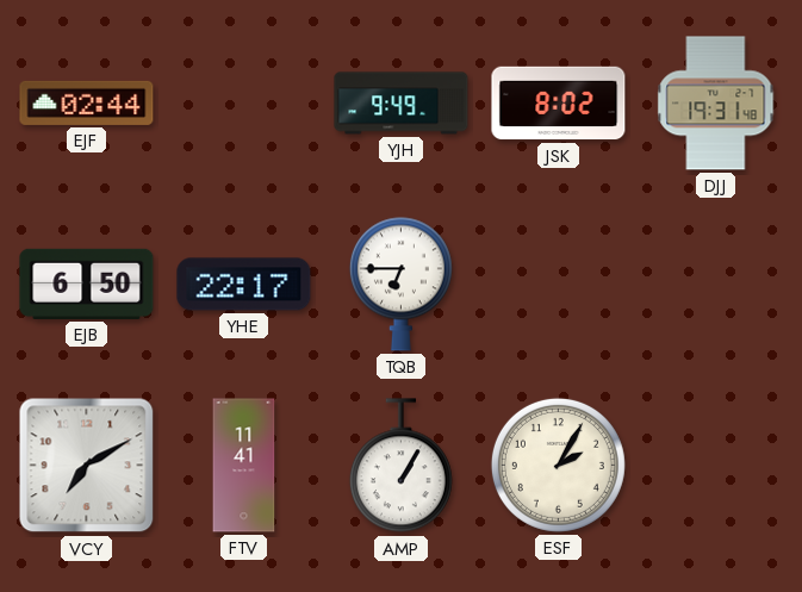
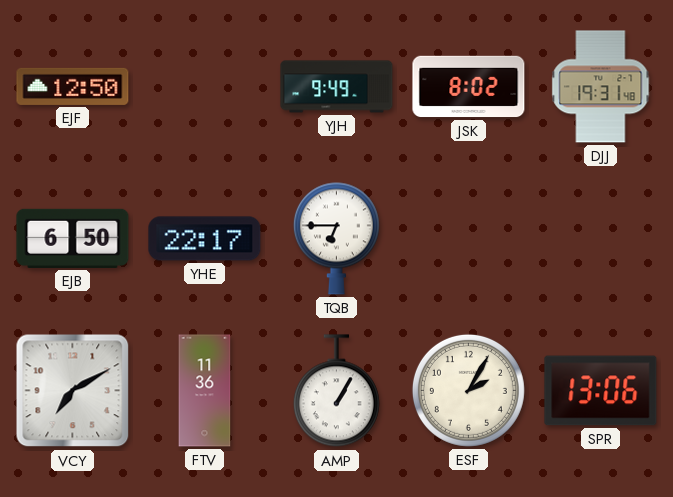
EJF: 02:44 -> 12:50 (73, 86)
FTV: 11:41 -> 11:36 (205, 391)
SPR: none -> 13:06 (601, 391)
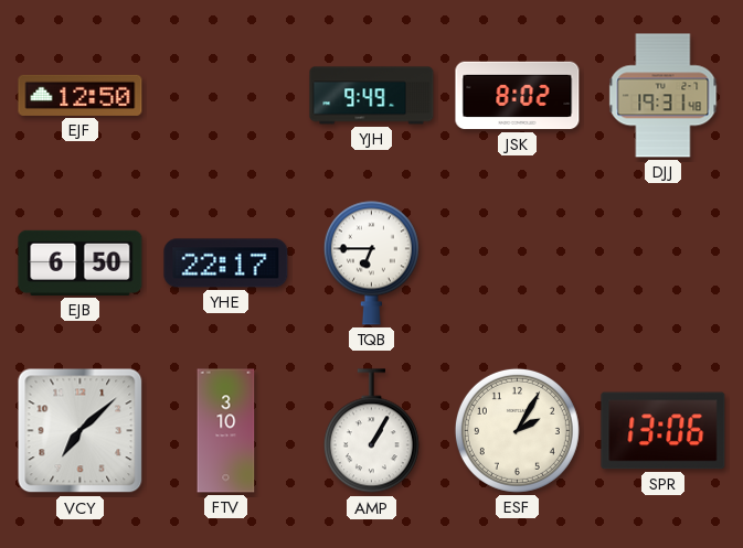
VCY: 7:10 -> 7:08 (81, 431)
FTV: 11:36 -> 3:10 (226, 431)
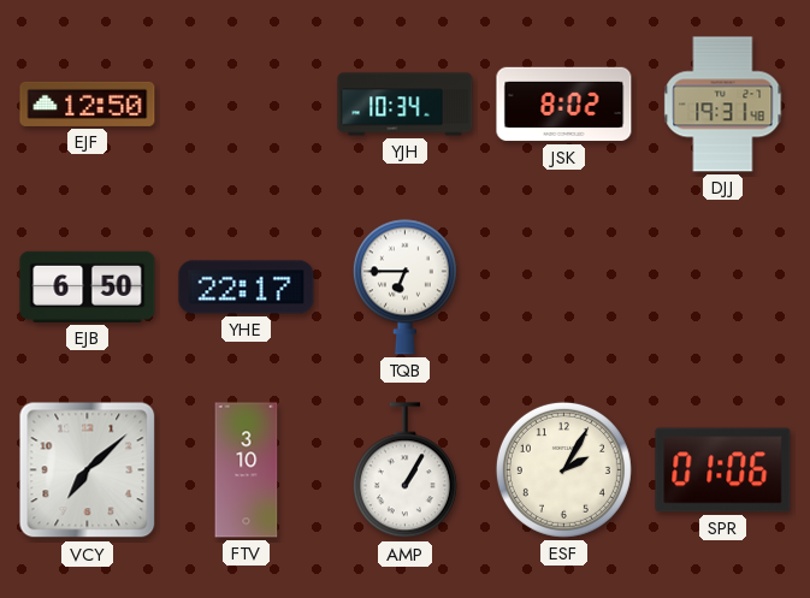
YJH: 9:49 -> 10:34 (406, 105)
SPR: 13:06 -> 01:06 (723, 470)
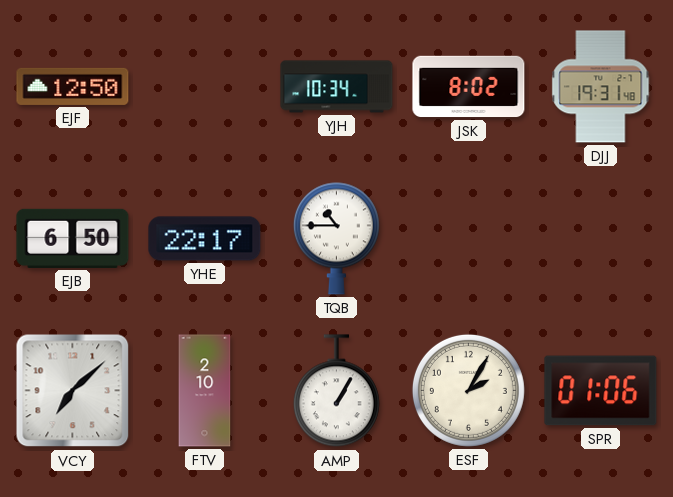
TQB: 6:45 -> 10:45 (336, 238)
FTV: 3:10 -> 2:10 (205, 391)
